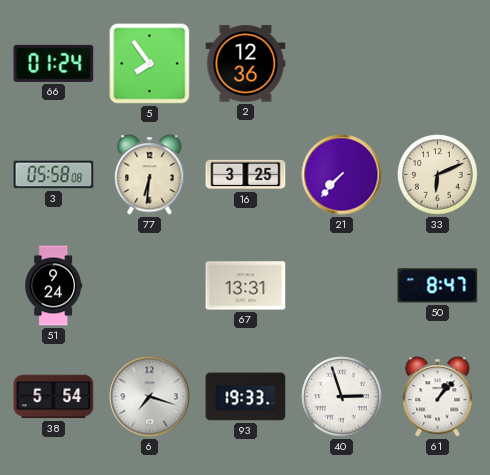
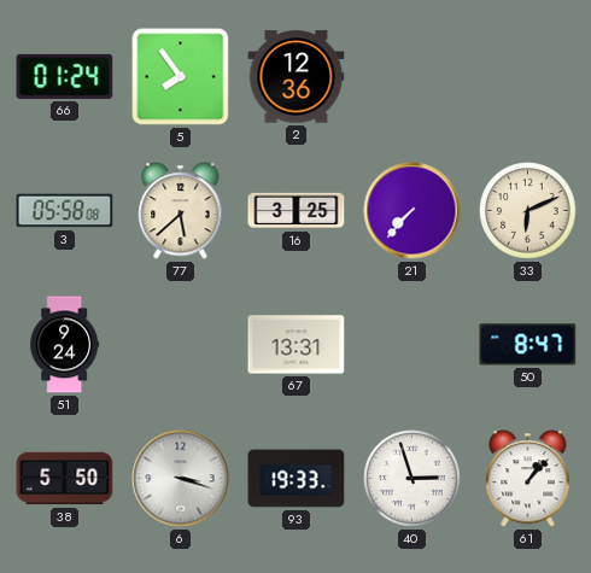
77: 6:31 -> 5:38 (181, 211)
38: 5:54 -> 5:50 (65, 479)
6: 7:18 -> 3:18 (181, 479)
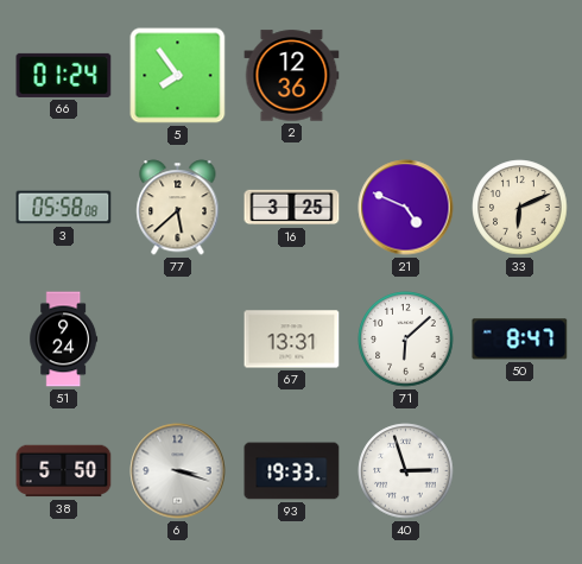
21: 7:37 -> 4:49 (406, 208)
71: none -> 6:08 (406, 340)
61: 1:07 -> none (528, 479)
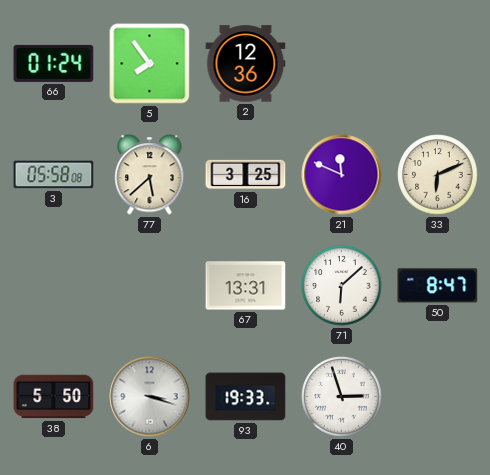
21: 4:49 -> 11:49 (342, 175)
51: 9:24 -> none (64, 340)
